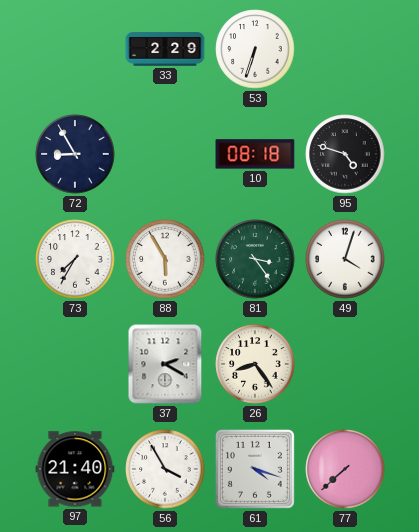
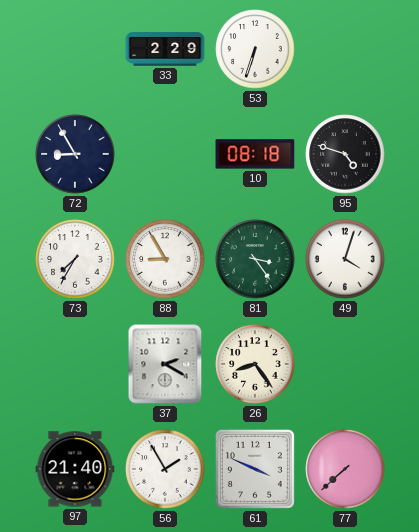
88: 5:55 -> 8:55 (165, 259)
56: 3:55 -> 1:55 (165, 469)
61: 4:18 -> 3:49 (255, 469)
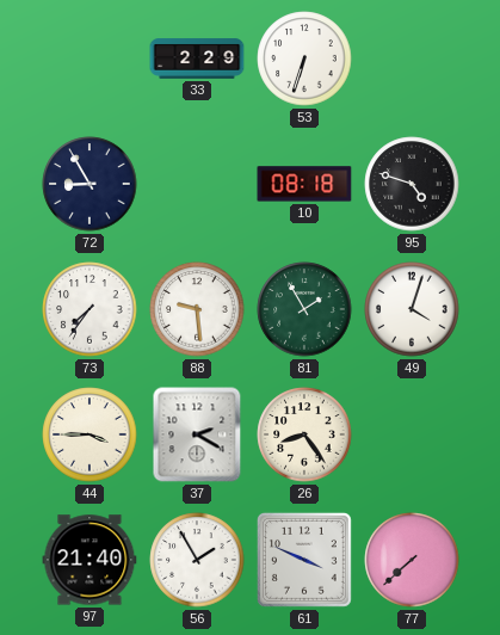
73: 7:35 -> 7:36 (89, 309)
88: 8:55 -> 9:29 (197, 309)
81: 3:24 -> 1:55 (304, 309)
44: none -> 3:45 (89, 434)
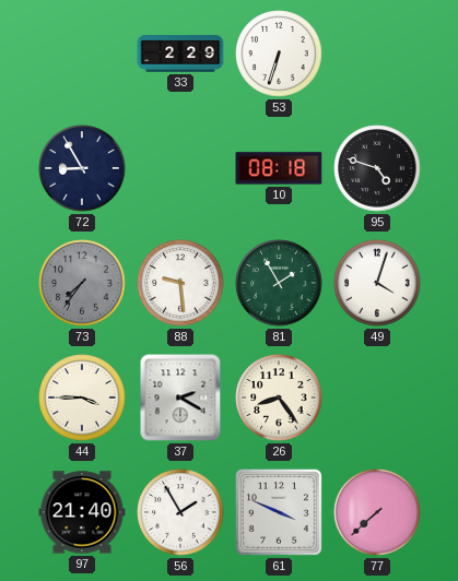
73 dial: white -> grey (82, 283)
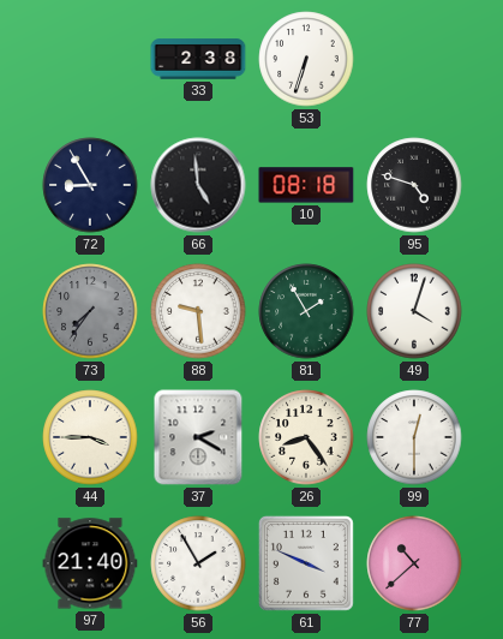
33: 2:29 -> 2:38 (198, 59)
66: none -> 4:59 (198, 185)
99: none -> 12:30 (414, 437)
77: 7:38 -> 10:38 (414, 563)
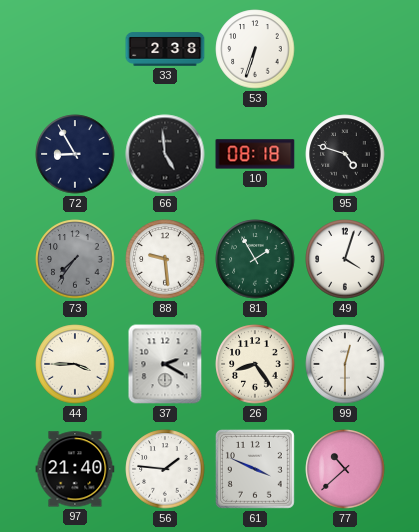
56: 1:55 -> 1:46 (165, 469)
